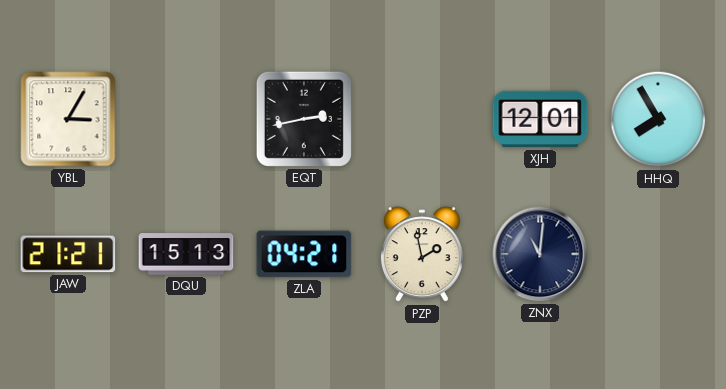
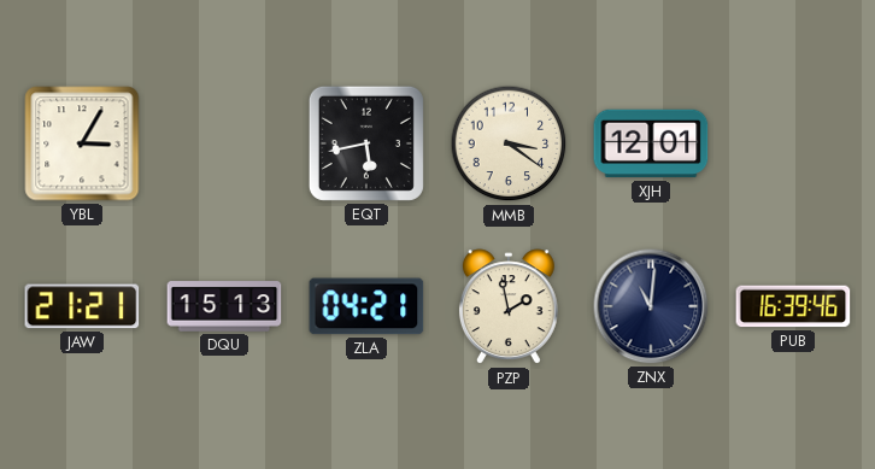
EQT: 2:43 -> 5:43 (366, 143)
MMB: none -> 3:21 (509, 143)
HHQ: 7:55 -> none (658, 119)
PUB: none -> 16:39 (793, 306)
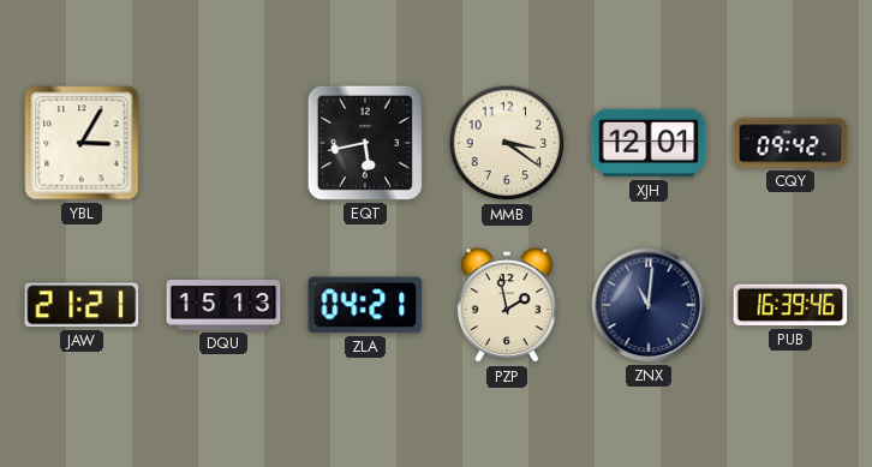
CQY: none -> 09:42 (790, 143)
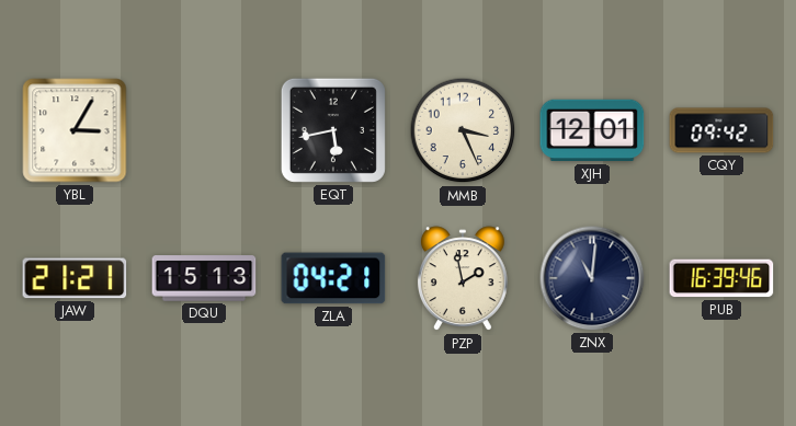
MMB: 3:21 -> 3:26 (463, 130)
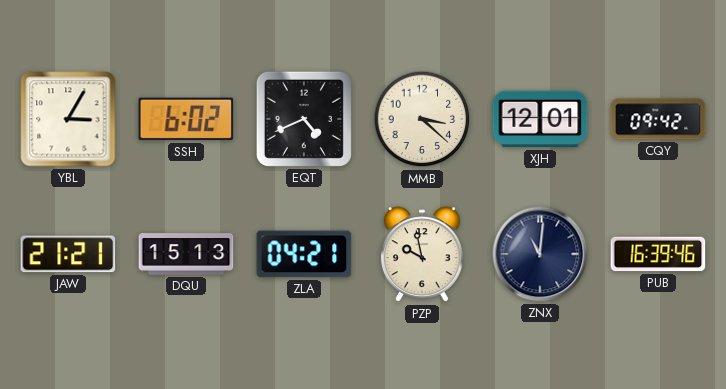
SSH: none -> 6:02 (186, 119)
EQT: 5:43 -> 4:41 (304, 119)
MMB: 3:26 -> 3:22 (422, 119)
PZP: 1:58 -> 9:58 (422, 255)
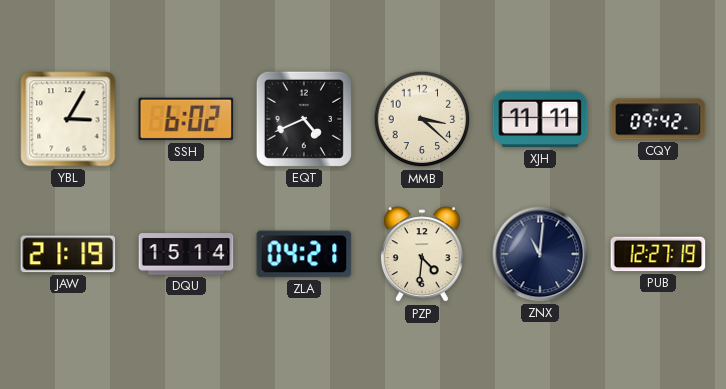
XJH: 12:01 -> 11:11 (540, 119)
JAW: 21:21 -> 21:19 (68, 254)
DQU: 15:13 -> 15:14 (186, 254)
PZP: 9:58 -> 4:31 (422, 255)
PUB: 16:39 -> 12:27 (658, 254)
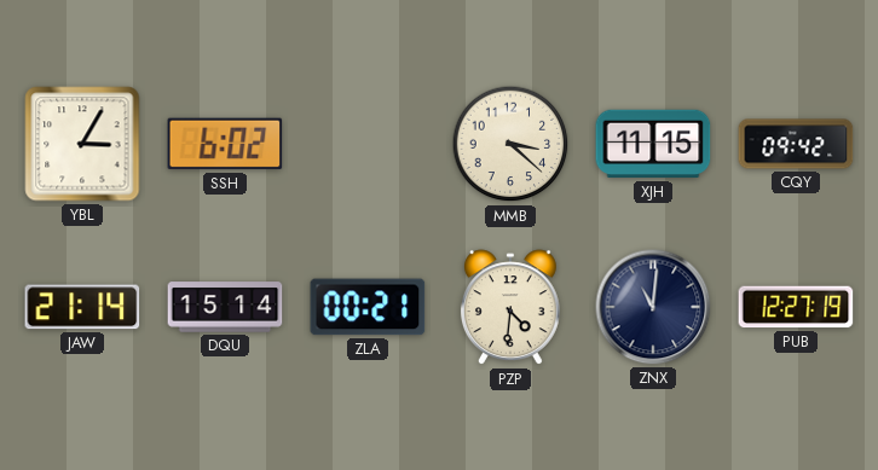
EQT: 4:41 -> none (304, 119)
XJH: 11:11 -> 11:15 (653, 144)
JAW: 21:19 -> 21:14 (82, 307)
ZLA: 04:21 -> 00:21 (368, 307)
